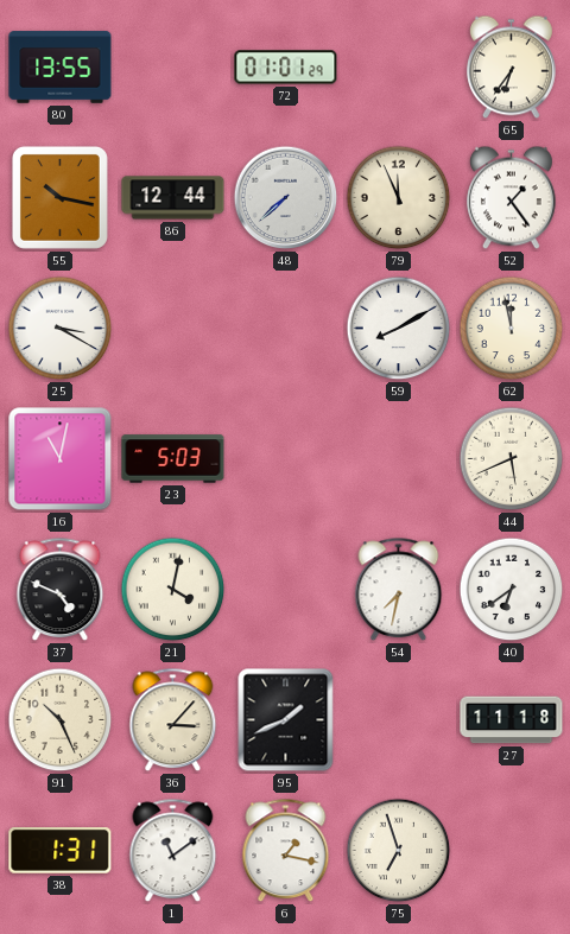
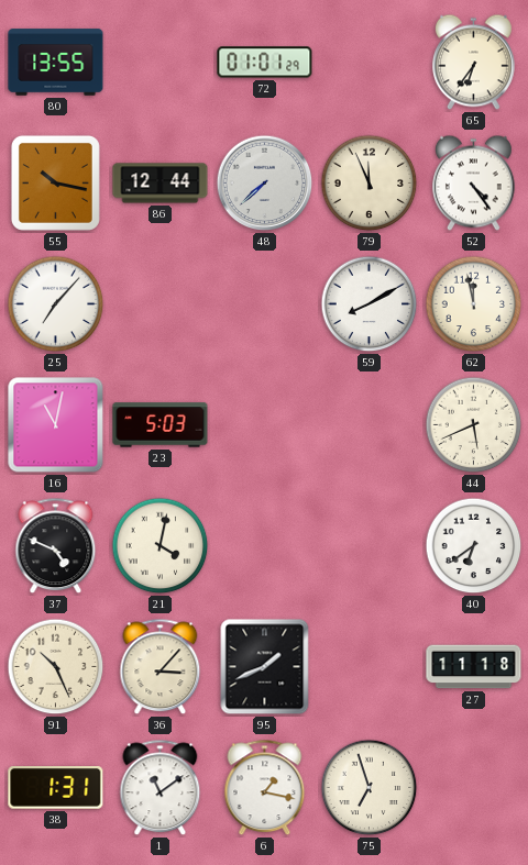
52: 1:24 -> 4:24 (474, 184)
25: 3:20 -> 7:07 (56, 304)
54: 7:32 -> none (399, 590)
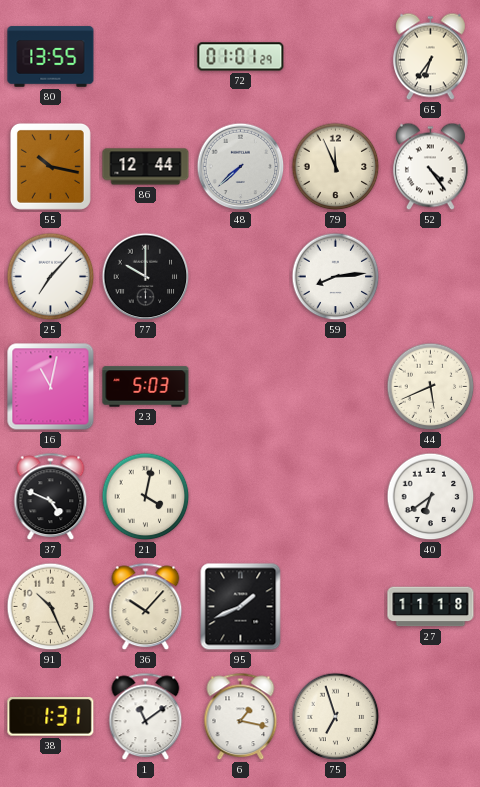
77: none -> 10:00 (146, 277)
59: 8:10 -> 8:14 (336, 277)
62: 11:58 -> none (474, 304)
36: 3:07 -> 10:07 (146, 607)
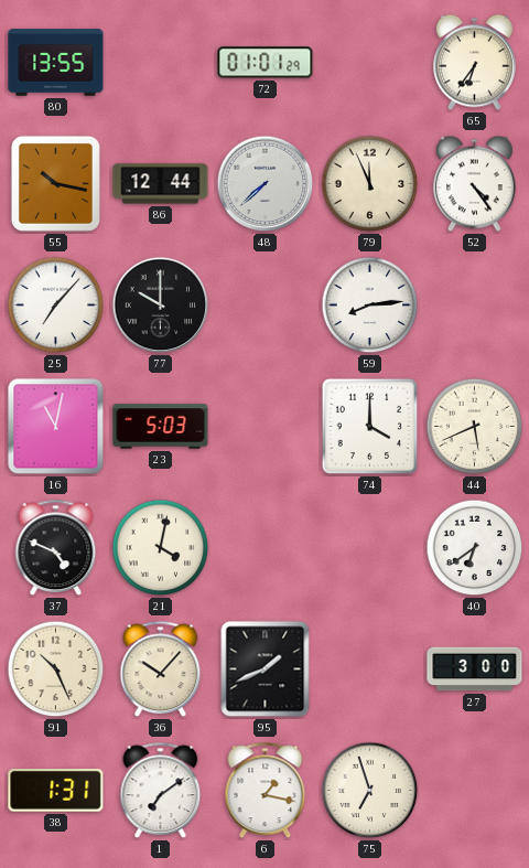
74: none -> 4:00 (370, 427)
27: 11:18 -> 3:00 (475, 669)
1: 11:09 -> 7:09 (161, 791)
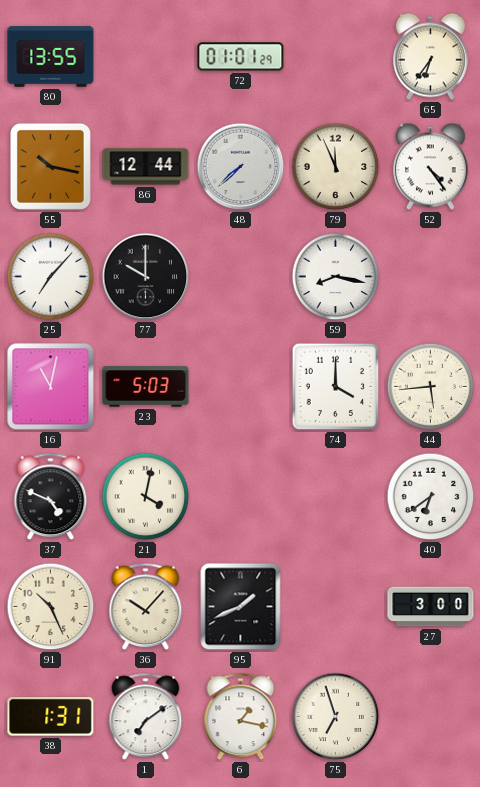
59: 8:14 -> 8:17 (336, 277)
44: 5:41 -> 5:44 (431, 387)
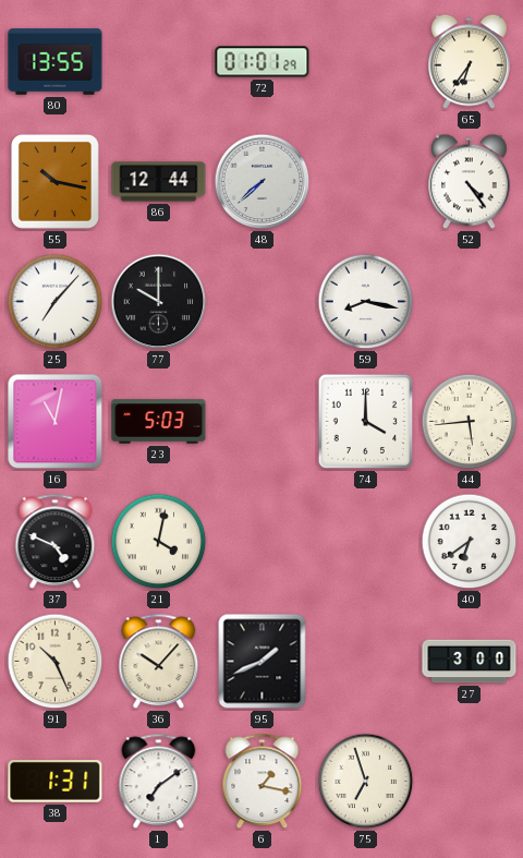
79: 11:56 -> none (336, 167)
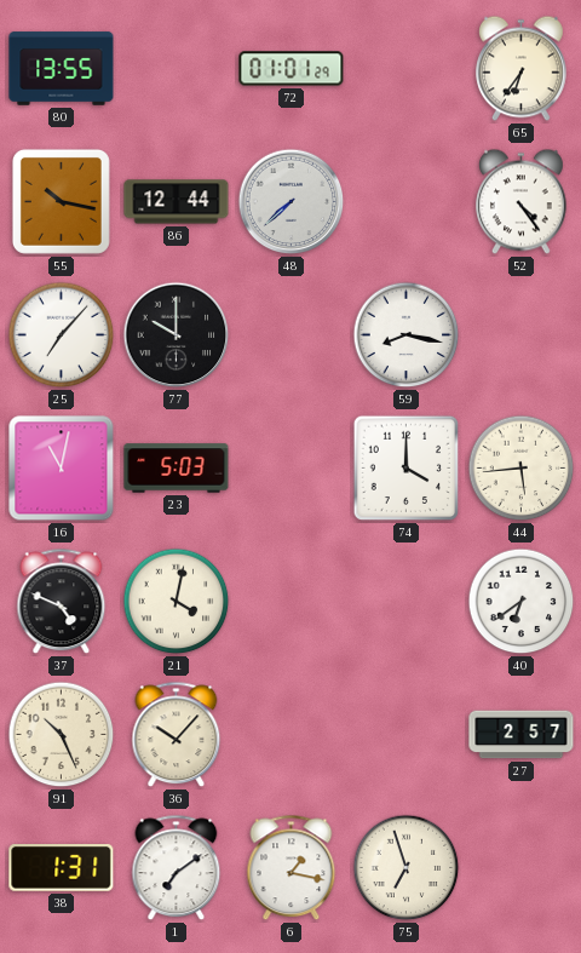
95: 1:41 -> none (263, 662)
27: 3:00 -> 2:57 (522, 735)
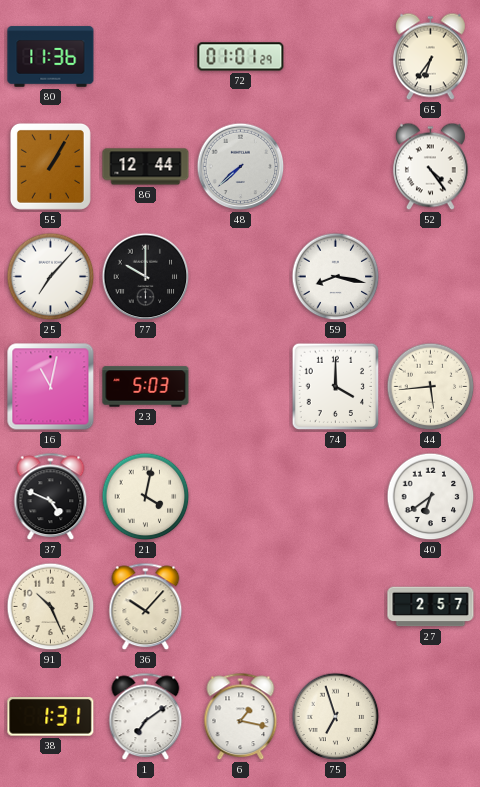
80: 13:55 -> 11:36 (51, 57)
55: 10:17 -> 1:05 (50, 166)
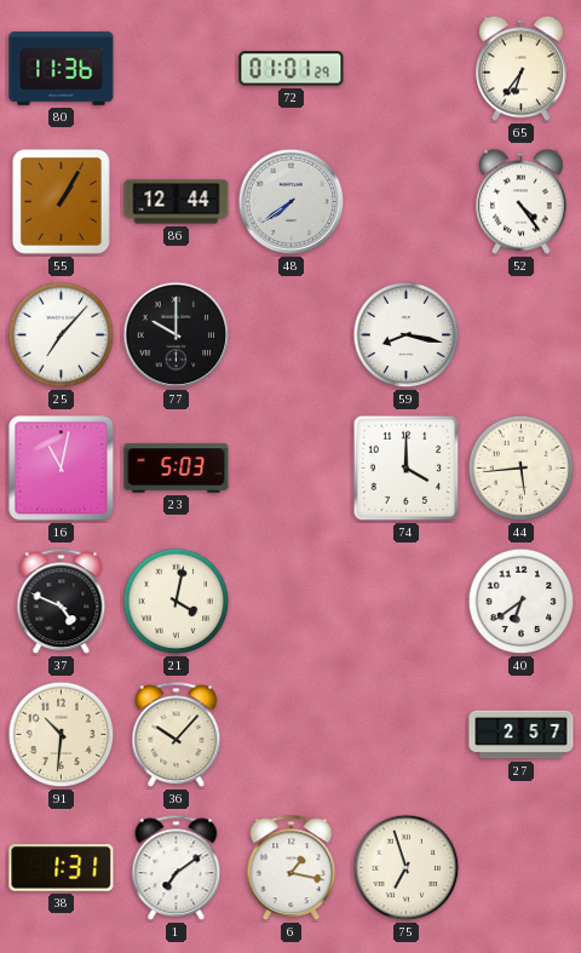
48: 7:38 -> 7:39 (292, 202)
91: 10:26 -> 10:31 (62, 735)
